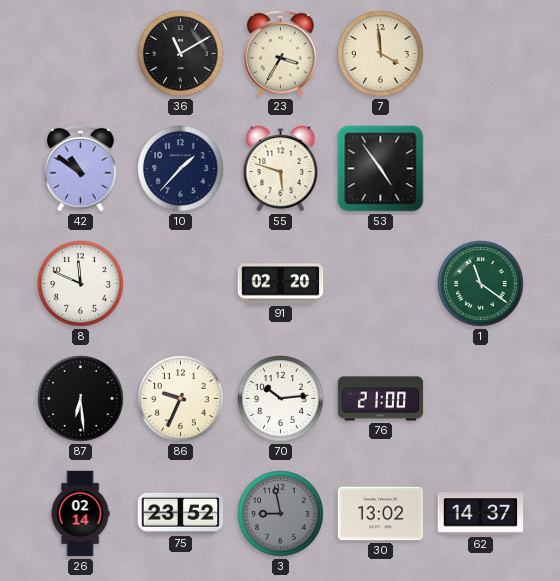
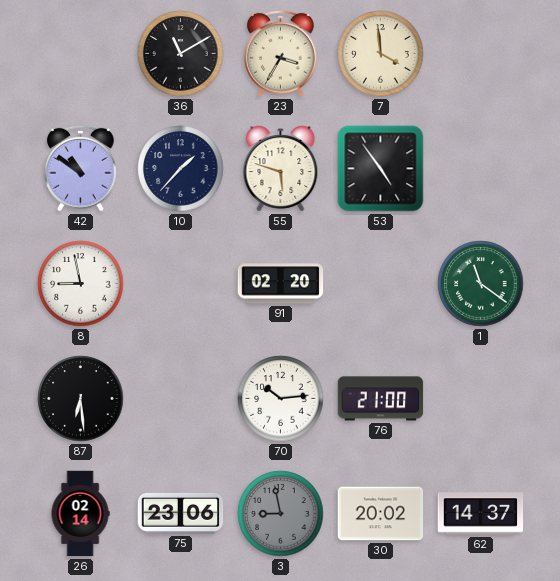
8: 11:49 -> 8:58 (81, 284)
86: 9:34 -> none (181, 399)
75: 23:52 -> 23:06 (181, 513)
30: 13:02 -> 20:02 (381, 514)
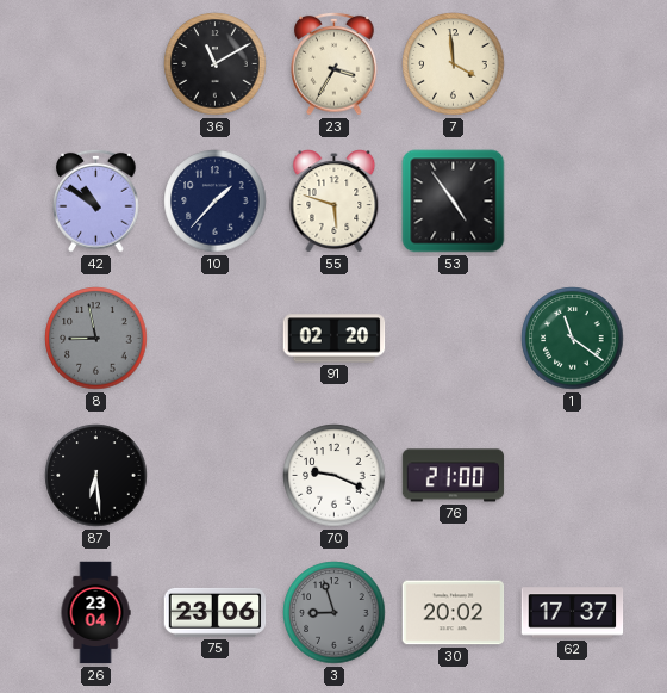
8 dial: white -> grey (96, 339)
70: 10:14 -> 9:19 (335, 476)
26: 02:14 -> 23:04 (95, 613)
3: 8:58 -> 8:57 (335, 613)
62: 14:37 -> 17:37 (573, 613)
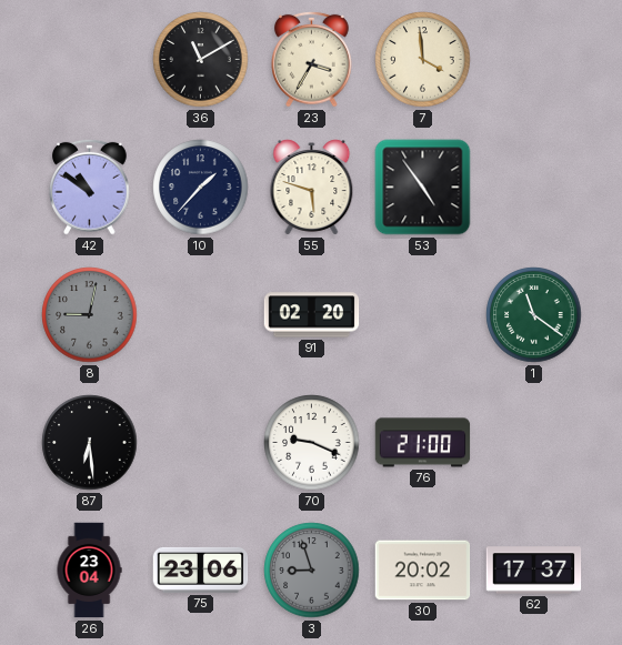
8: 8:58 -> 9:02 (90, 315)
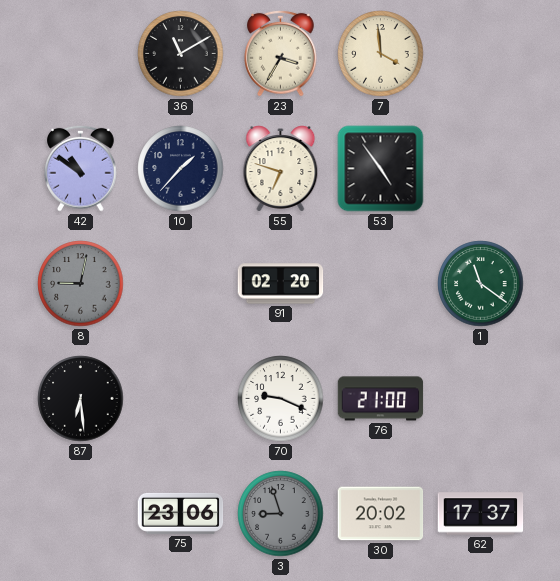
55: 5:48 -> 6:48 (281, 169)
26: 23:04 -> none (89, 571)
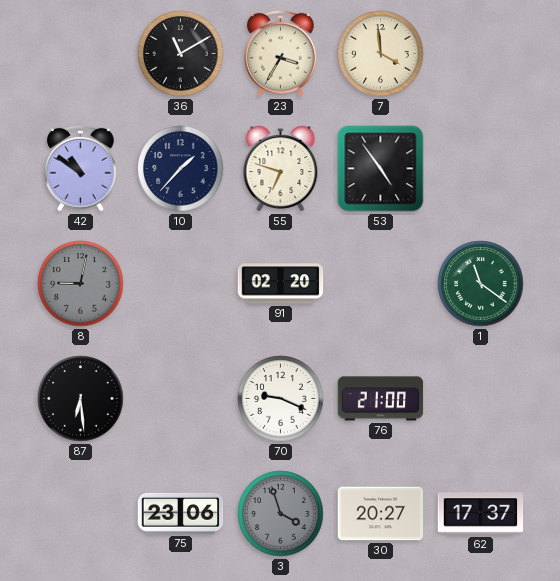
3: 8:57 -> 3:57 (281, 514)
30: 20:02 -> 20:27 (381, 514)
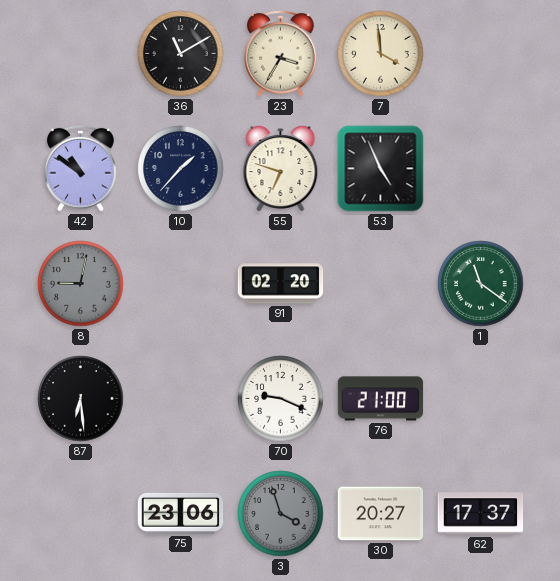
53: 4:54 -> 4:56 (381, 169)
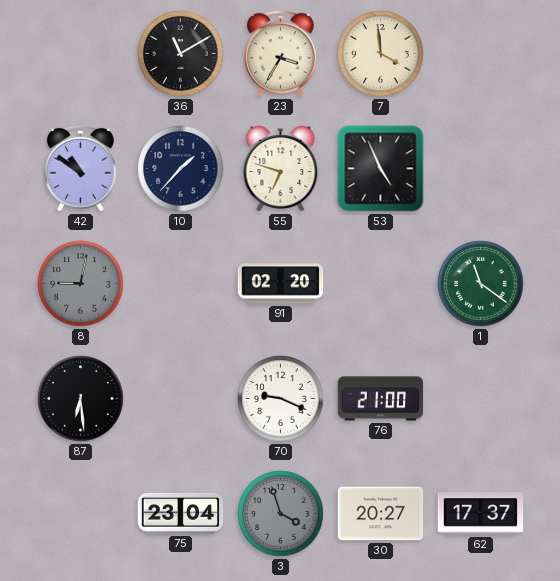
75: 23:06 -> 23:04 (181, 513)
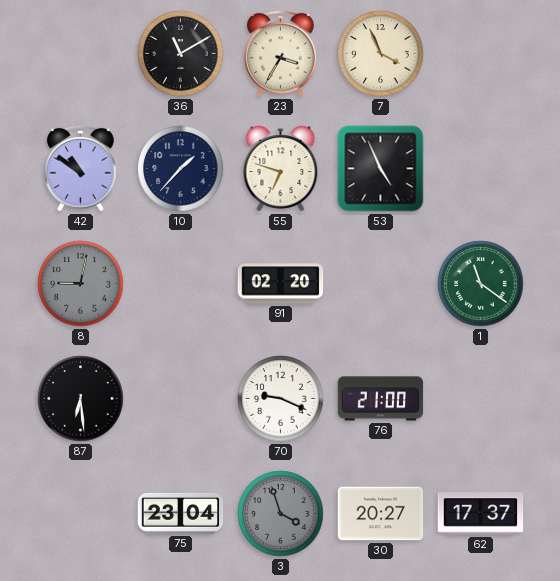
7: 3:59 -> 3:56 (381, 54)
